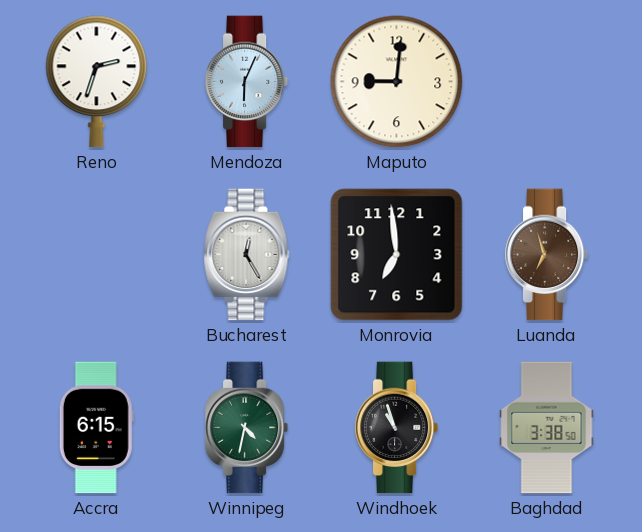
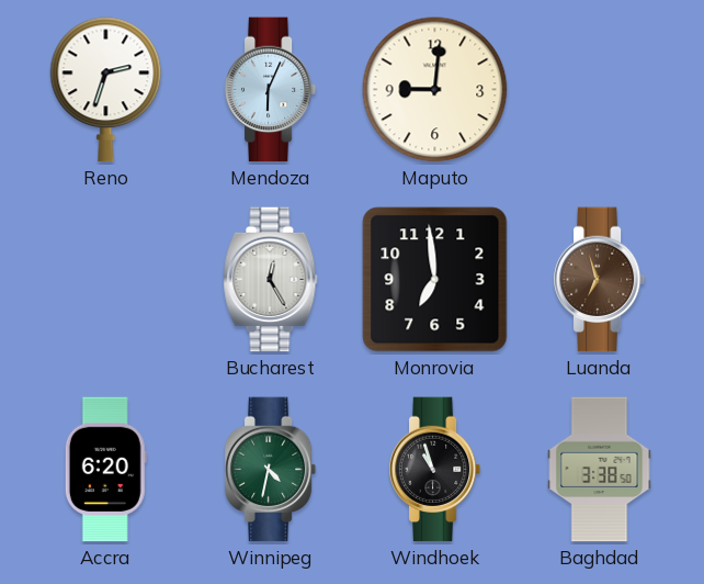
Accra: 6:15 -> 6:20 (105, 470)
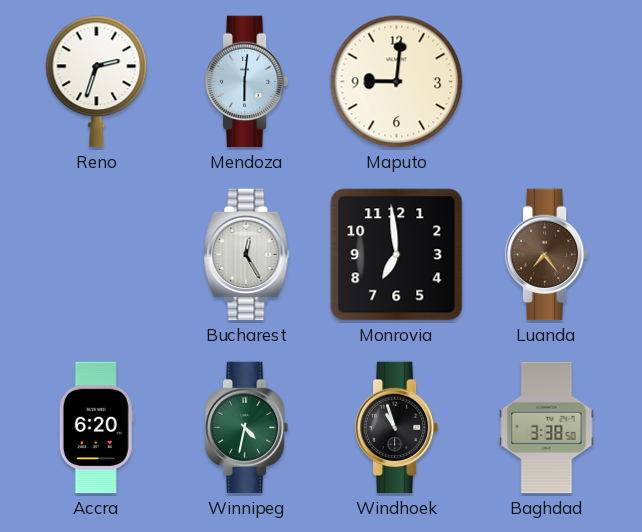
Mendoza: 6:04 -> 6:01 (247, 82)
Luanda: 6:57 -> 7:24 (547, 255)
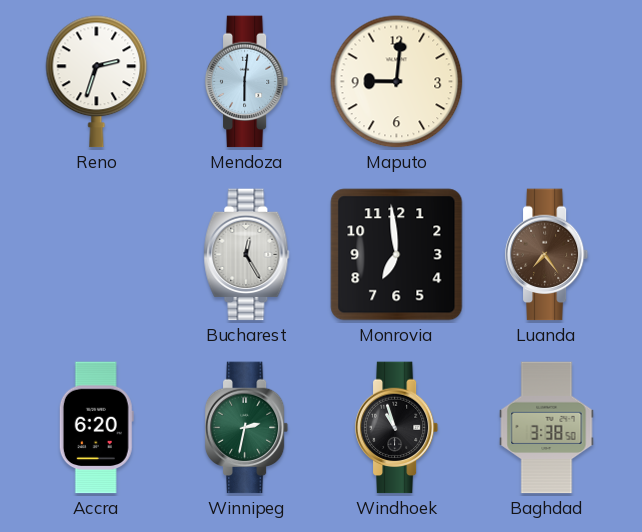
Winnipeg: 4:32 -> 2:32 (247, 428)
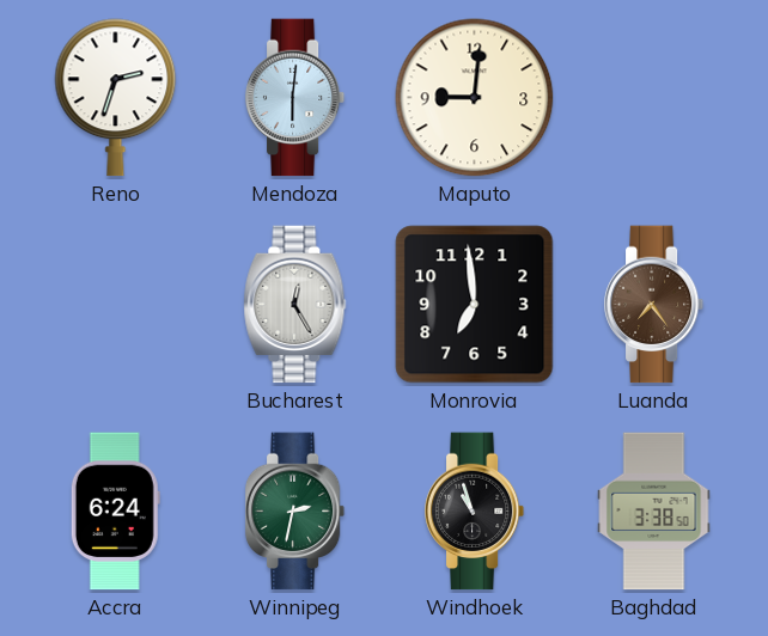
Accra: 6:20 -> 6:24 (115, 512)
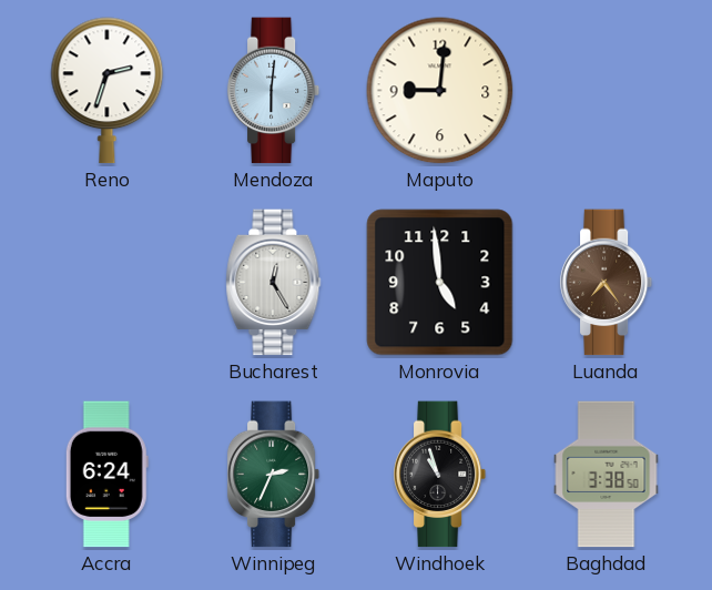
Monrovia: 6:59 -> 4:59 (440, 283)
Winnipeg: 2:32 -> 2:34 (274, 475)
